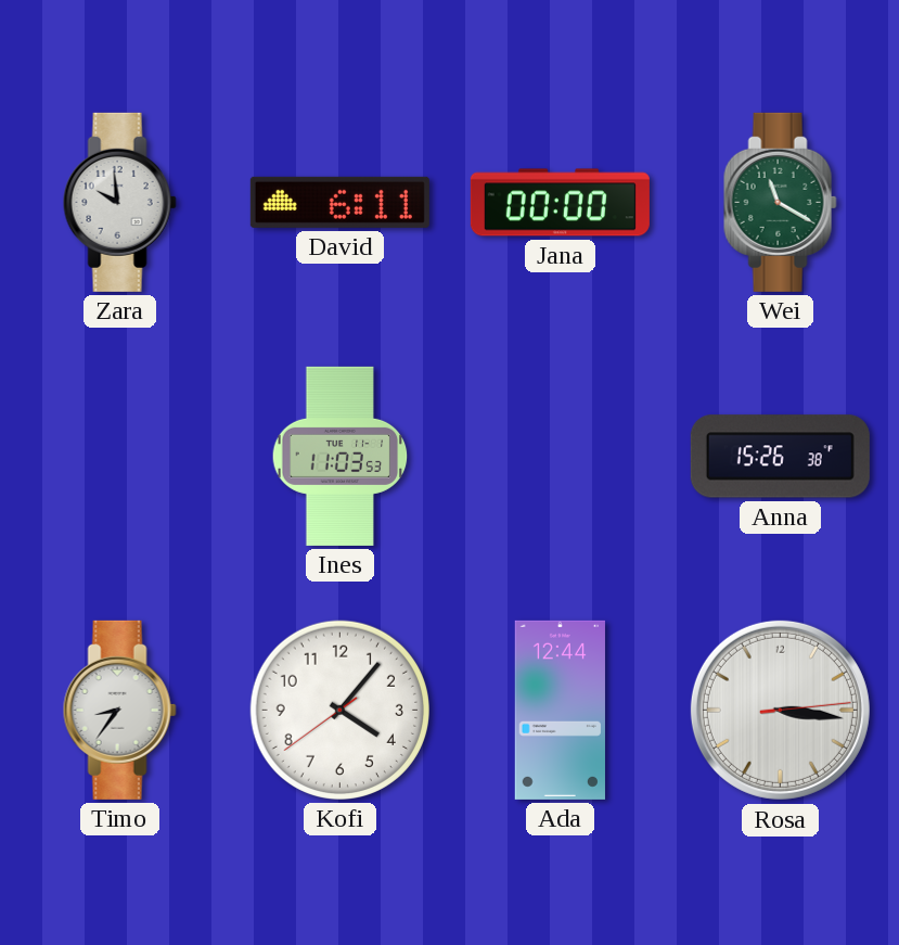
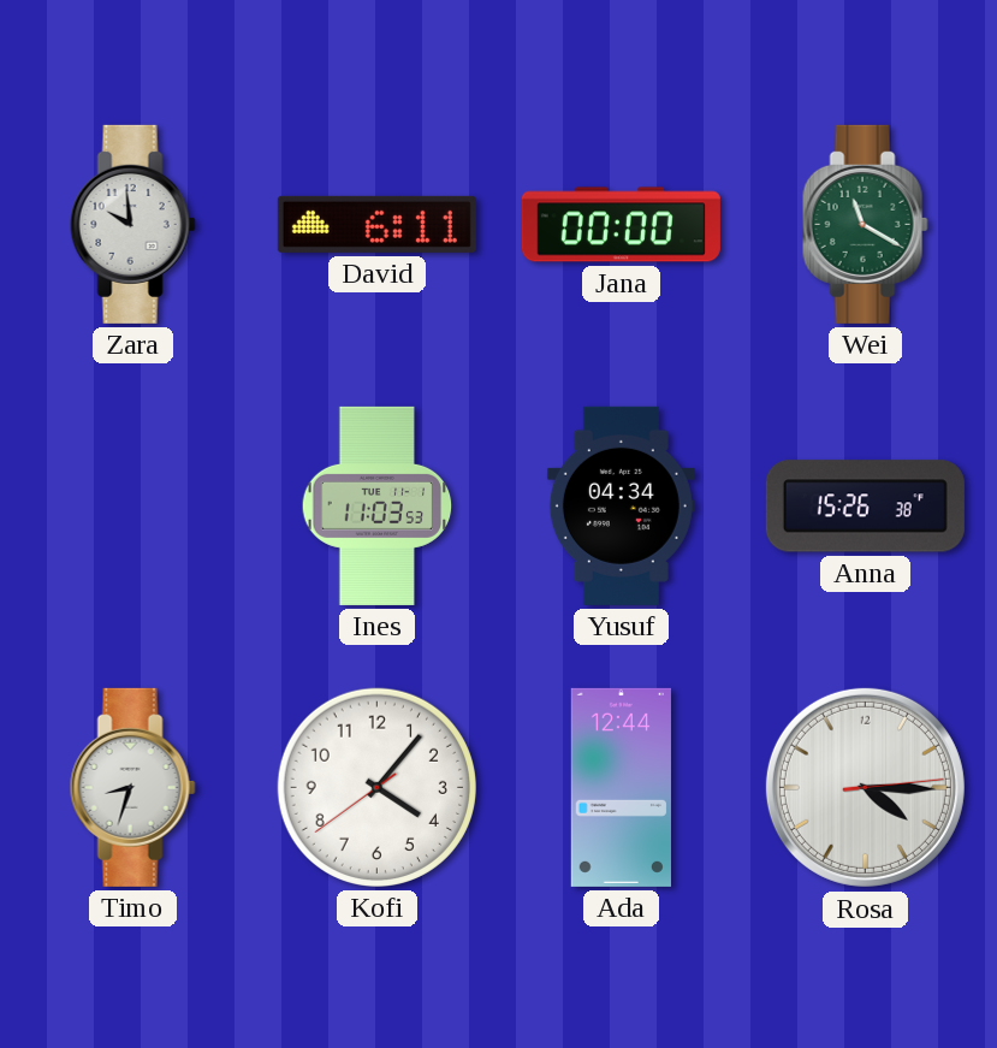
Yusuf: none -> 04:34 (621, 505)
Timo: 8:36 -> 8:33 (132, 787)
Rosa: 3:16 -> 4:15 (865, 787)
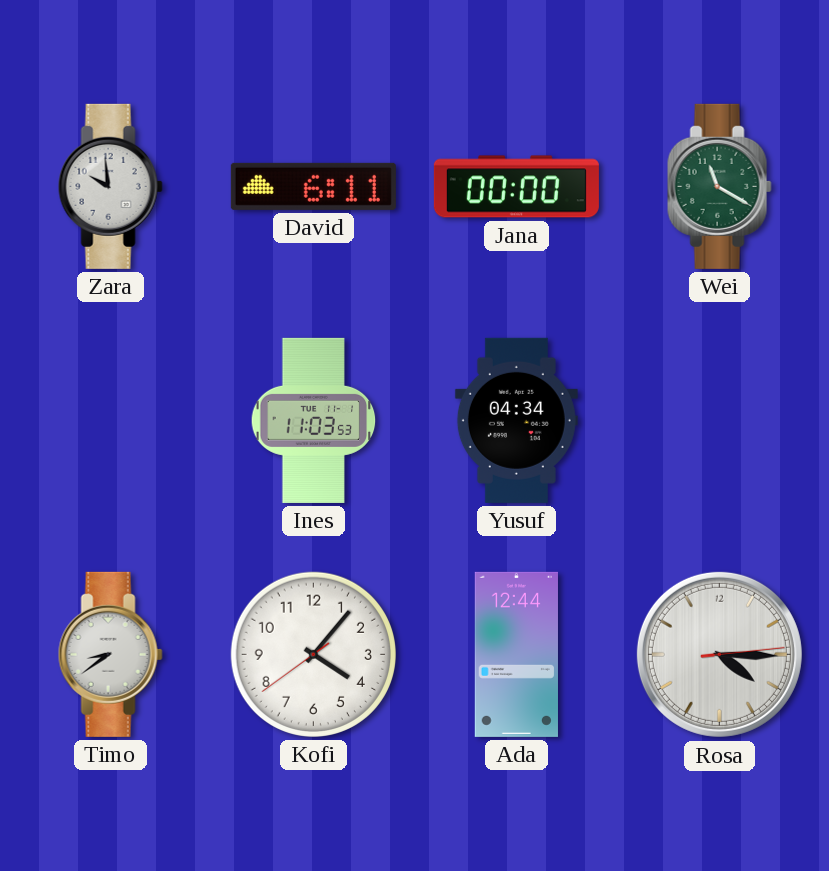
Anna: 15:26 -> none (865, 507)
Timo: 8:33 -> 8:39 (110, 654)
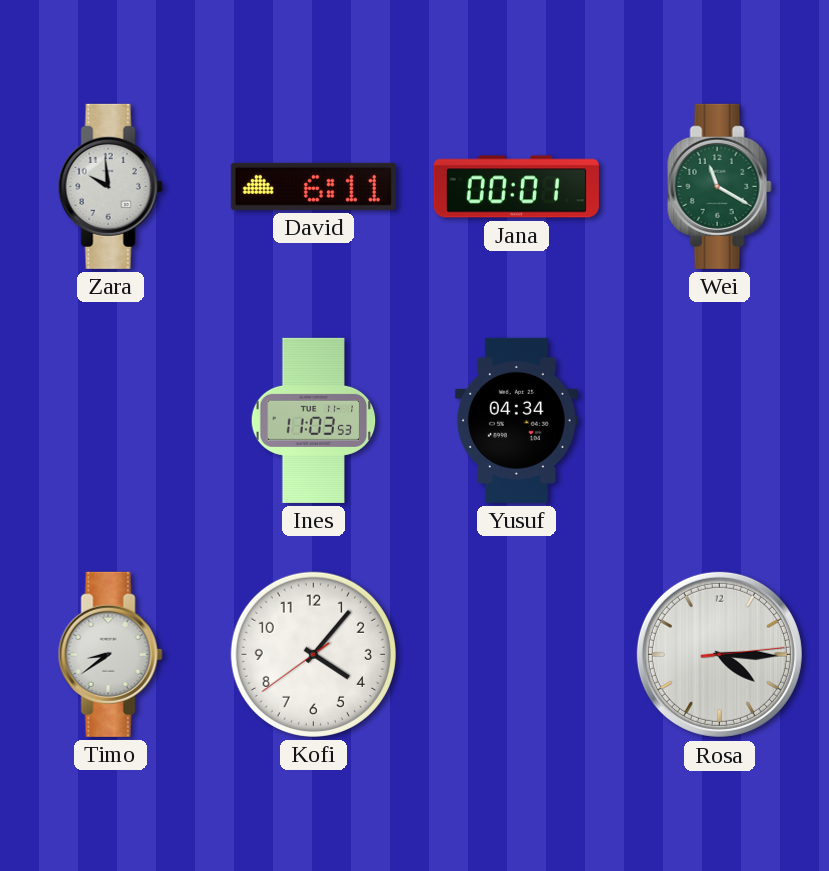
Jana: 00:00 -> 00:01 (516, 187)
Ada: 12:44 -> none (516, 654)
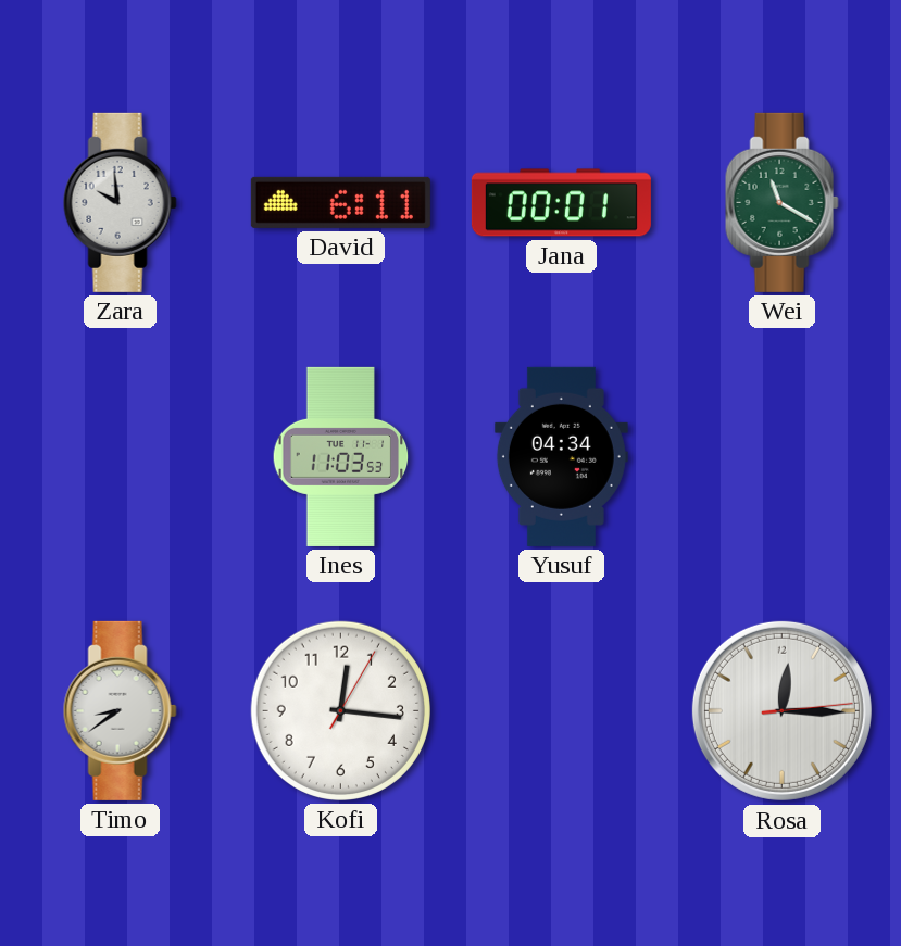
Kofi: 4:06 -> 12:16 (340, 710)
Rosa: 4:15 -> 12:15 (781, 710)
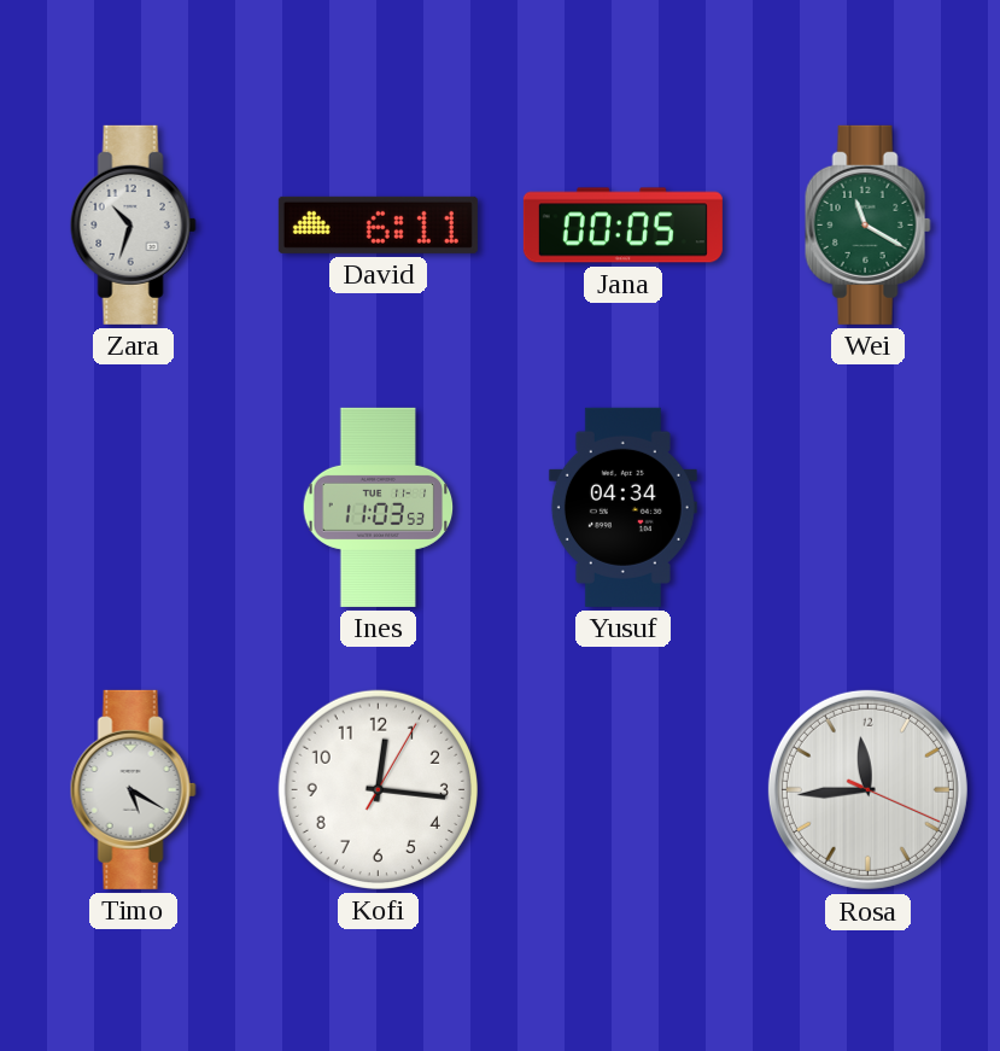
Zara: 9:59 -> 10:33 (133, 224)
Jana: 00:01 -> 00:05 (622, 226)
Timo: 8:39 -> 5:20 (133, 789)
Rosa: 12:15 -> 11:44 (867, 789)
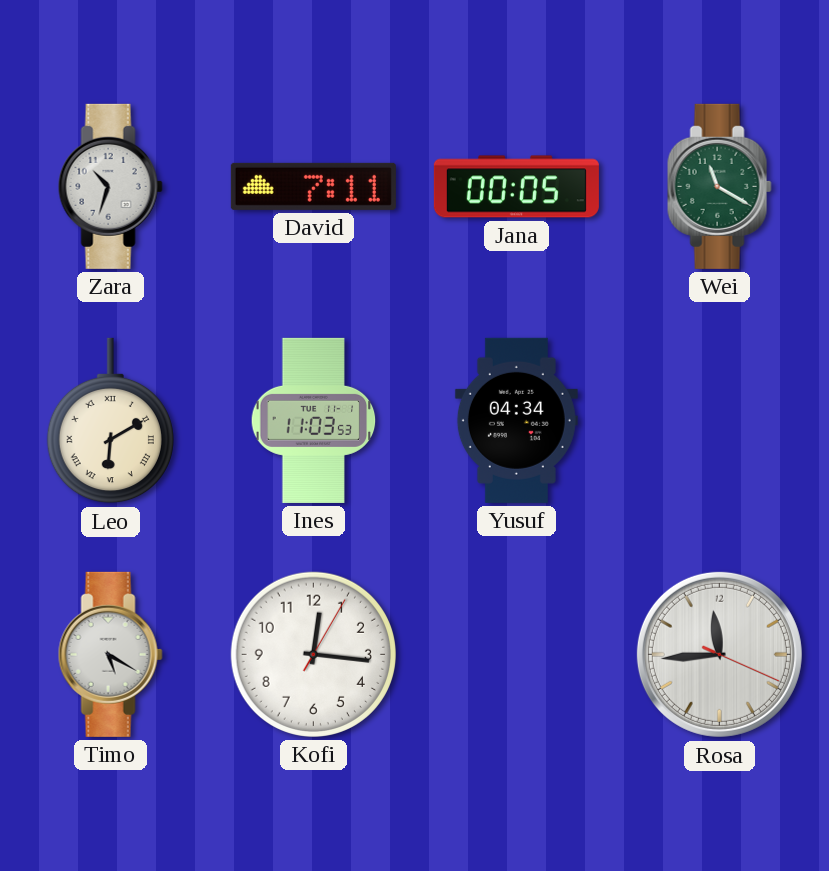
David: 6:11 -> 7:11 (313, 186)
Leo: none -> 6:10 (110, 421)
